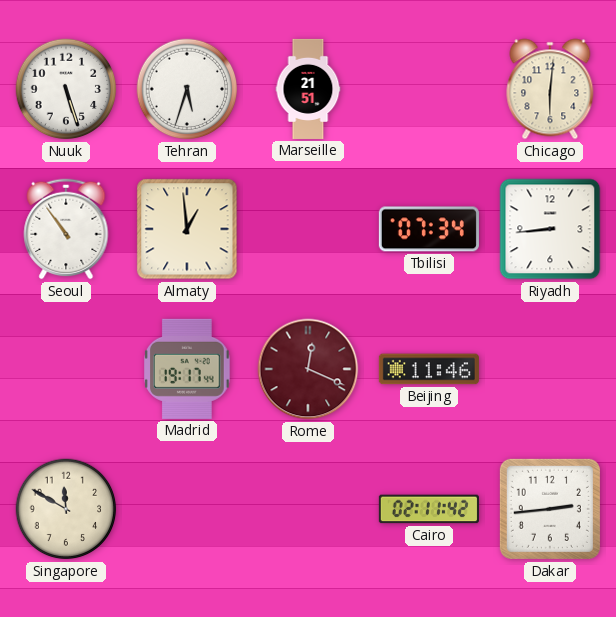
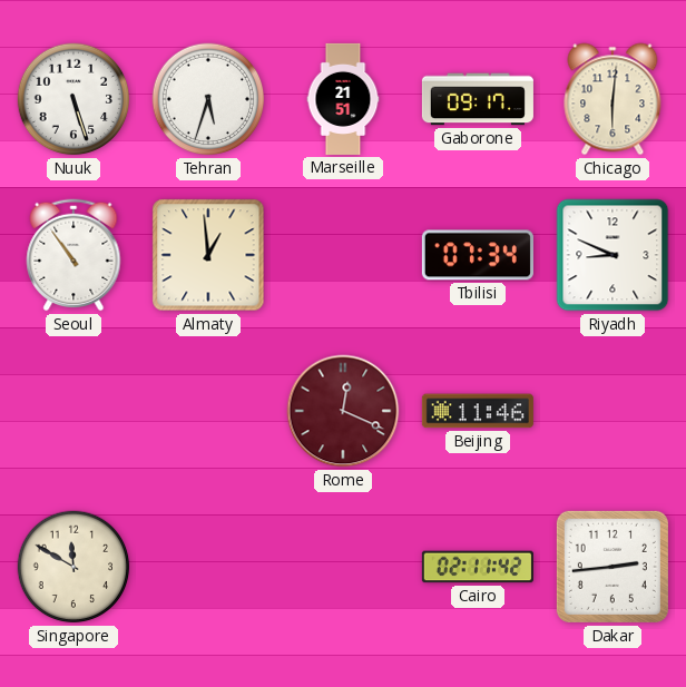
Gaborone: none -> 09:17 (478, 99)
Riyadh: 8:44 -> 8:49 (612, 255)
Madrid: 19:17 -> none (187, 369)
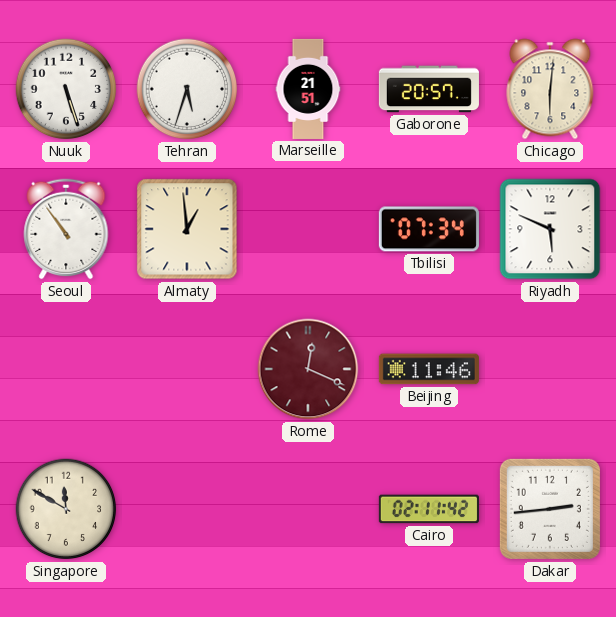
Gaborone: 09:17 -> 20:57 (429, 89)
Riyadh: 8:49 -> 5:49 (550, 229)
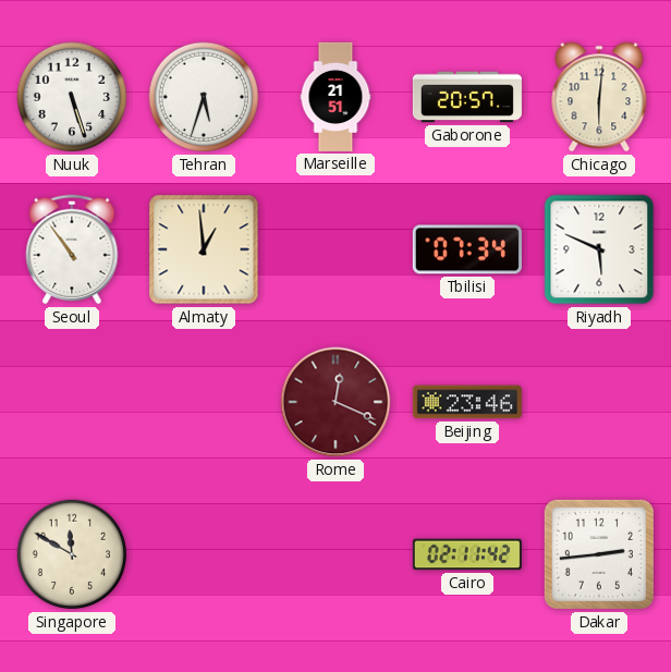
Beijing: 11:46 -> 23:46 (467, 402)
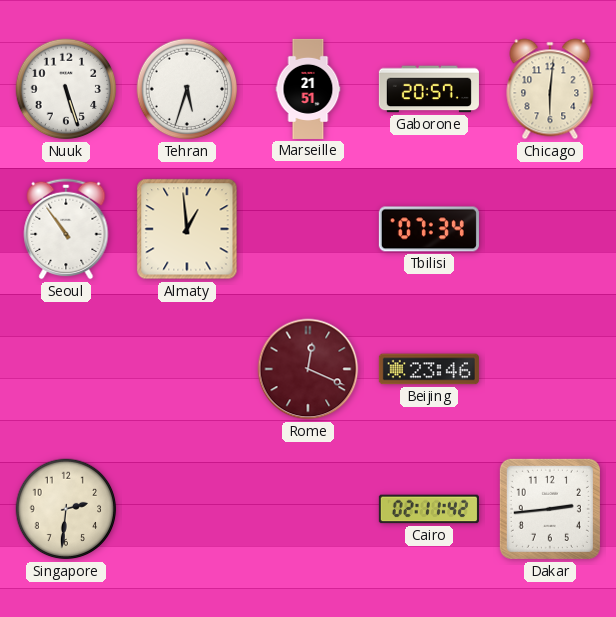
Riyadh: 5:49 -> none (599, 249)
Singapore: 11:50 -> 2:31 (66, 509)
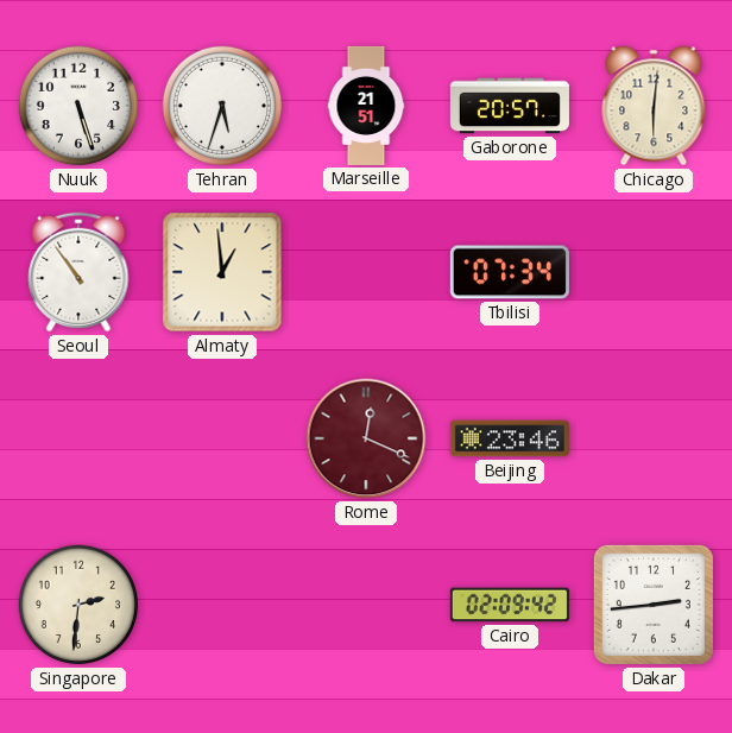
Cairo: 02:11 -> 02:09 (510, 605)
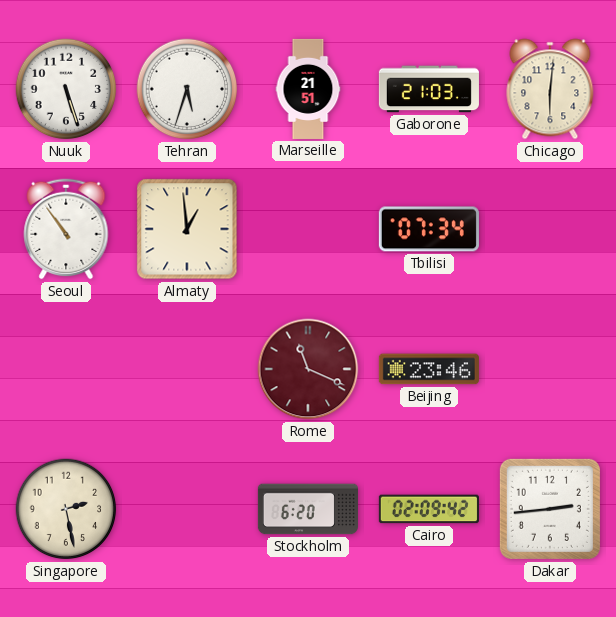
Gaborone: 20:57 -> 21:03 (429, 89)
Rome: 12:19 -> 11:19 (308, 369)
Singapore: 2:31 -> 2:28 (66, 509)
Stockholm: none -> 6:20 (308, 509)
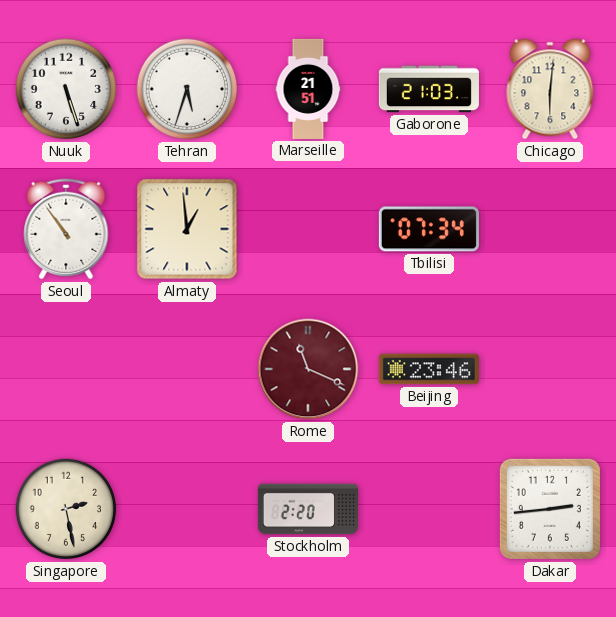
Stockholm: 6:20 -> 2:20 (308, 509)
Cairo: 02:09 -> none (429, 509)
